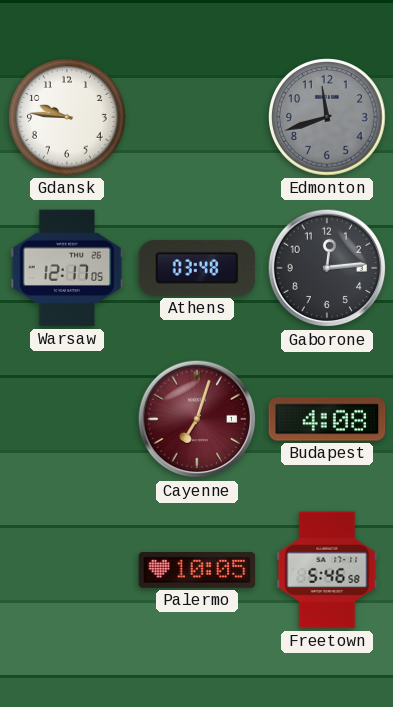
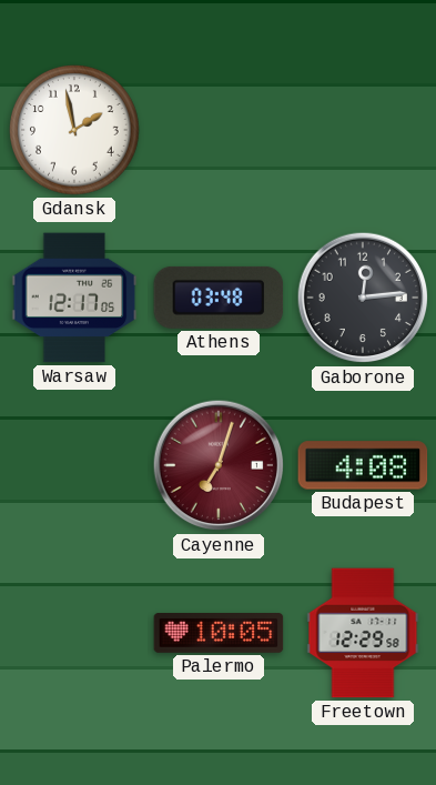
Gdansk: 9:46 -> 1:58 (74, 130)
Edmonton: 11:42 -> none (327, 117)
Freetown: 5:46 -> 12:29 (363, 633)
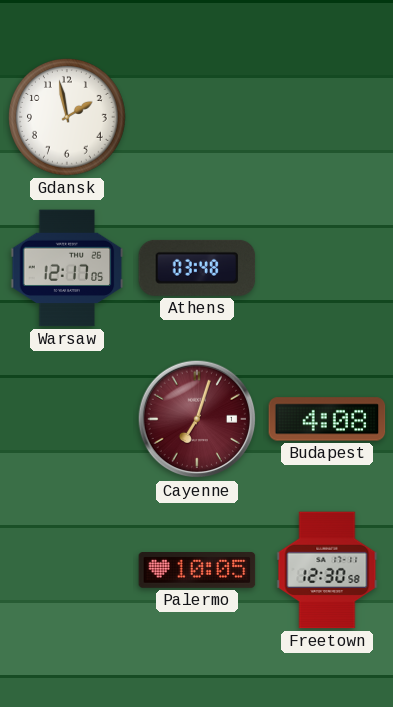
Gaborone: 12:14 -> none (363, 298)
Freetown: 12:29 -> 12:30 (327, 570)
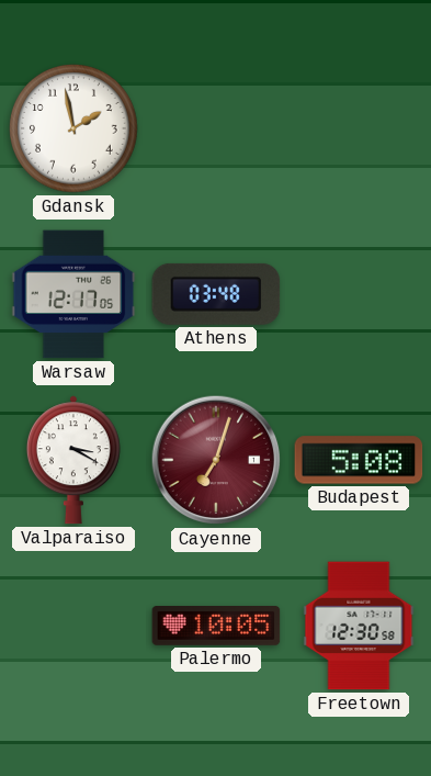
Valparaiso: none -> 3:20 (73, 460)
Budapest: 4:08 -> 5:08 (359, 460)
